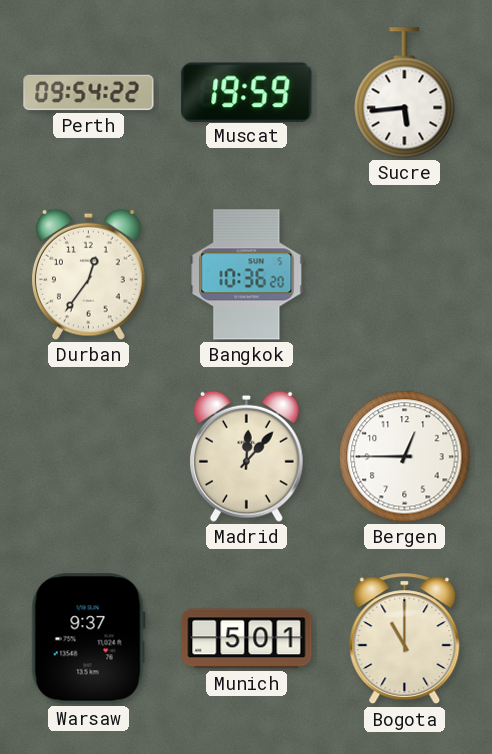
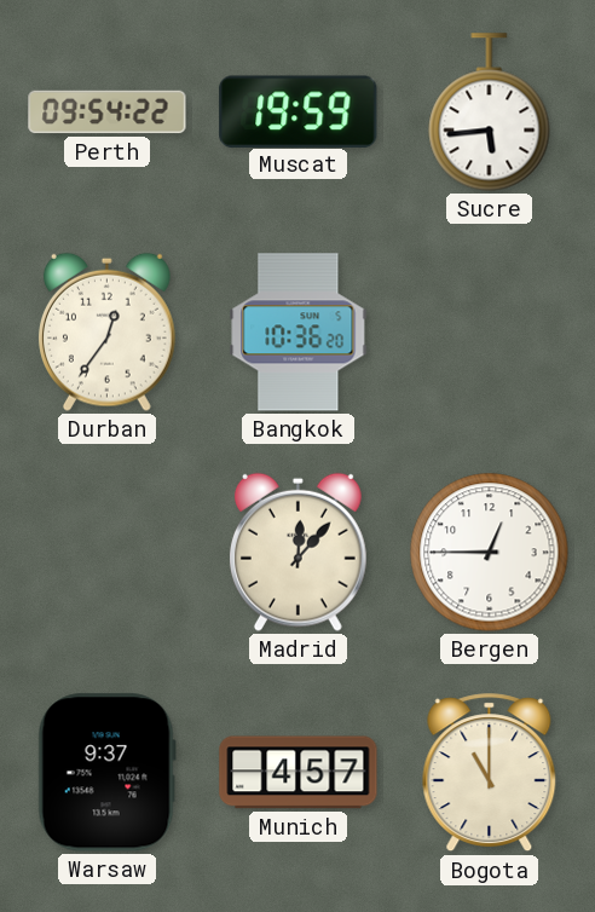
Munich: 5:01 -> 4:57 (299, 773)
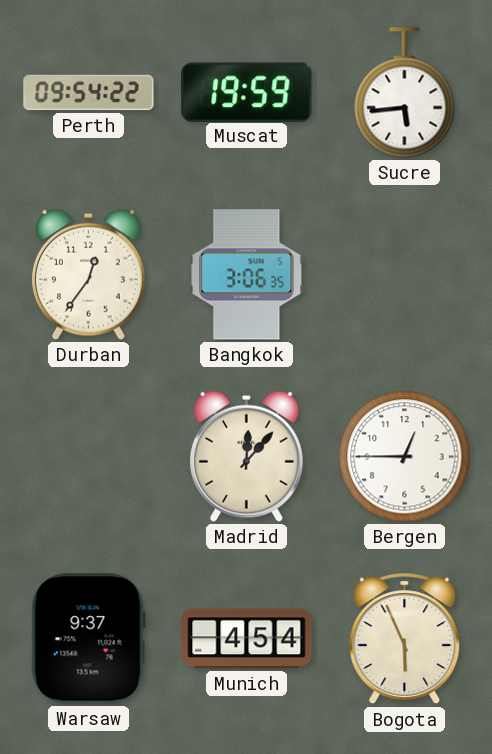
Bangkok: 10:36 -> 3:06 (247, 275)
Munich: 4:57 -> 4:54 (247, 639)
Bogota: 11:00 -> 5:56 (405, 639)
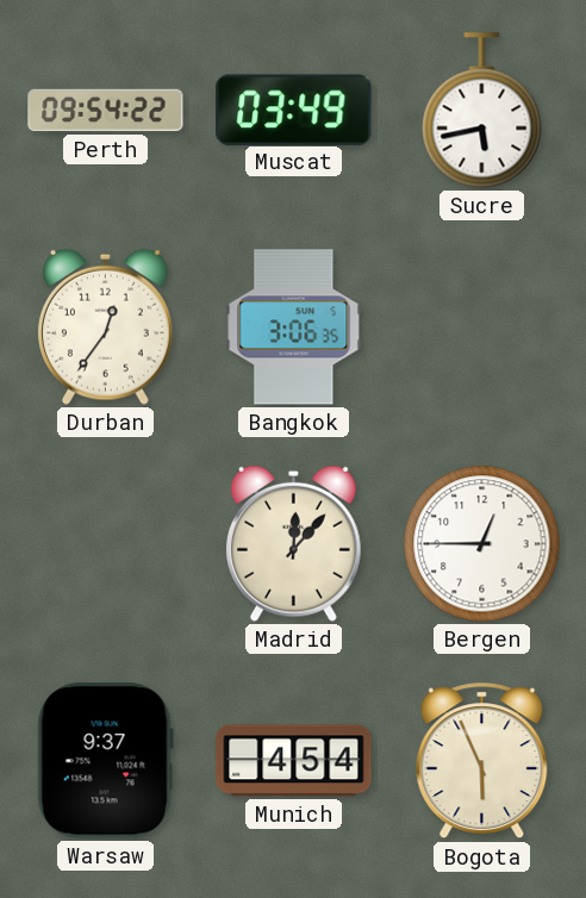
Muscat: 19:59 -> 03:49 (294, 110)
Sucre: 5:44 -> 5:43 (482, 111)
